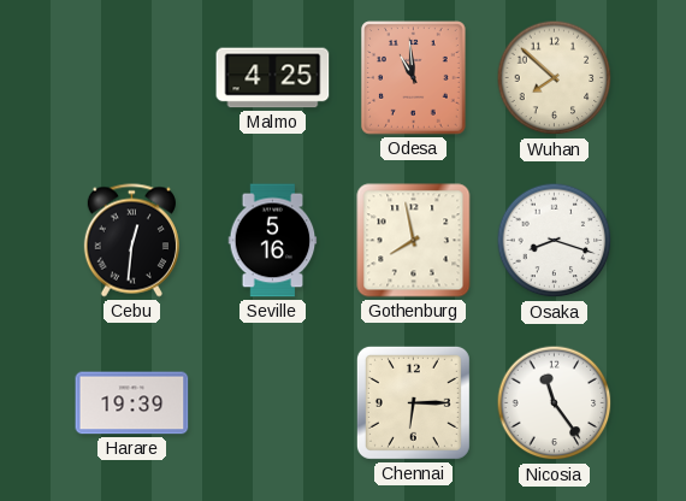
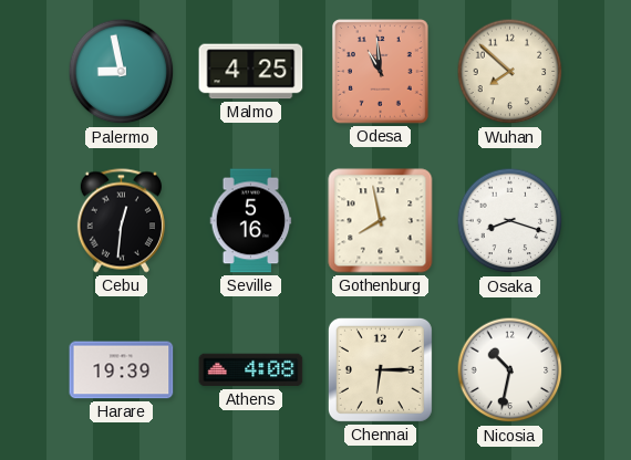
Palermo: none -> 8:58 (122, 72)
Athens: none -> 4:08 (251, 370)
Nicosia: 11:24 -> 10:32 (510, 370)
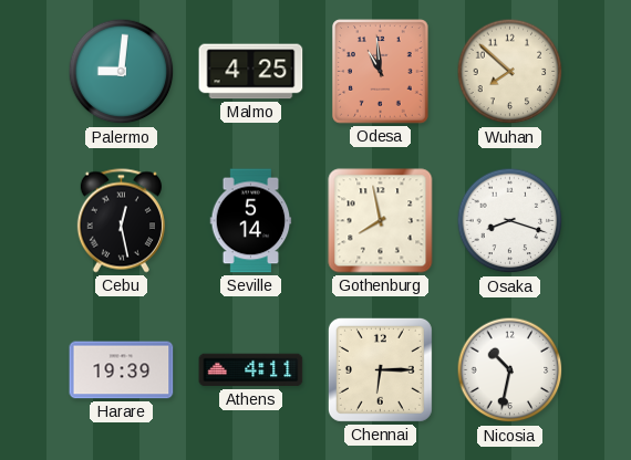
Palermo: 8:58 -> 9:01 (122, 72)
Cebu: 12:31 -> 12:28 (121, 221)
Seville: 5:16 -> 5:14 (251, 221)
Athens: 4:08 -> 4:11 (251, 370)
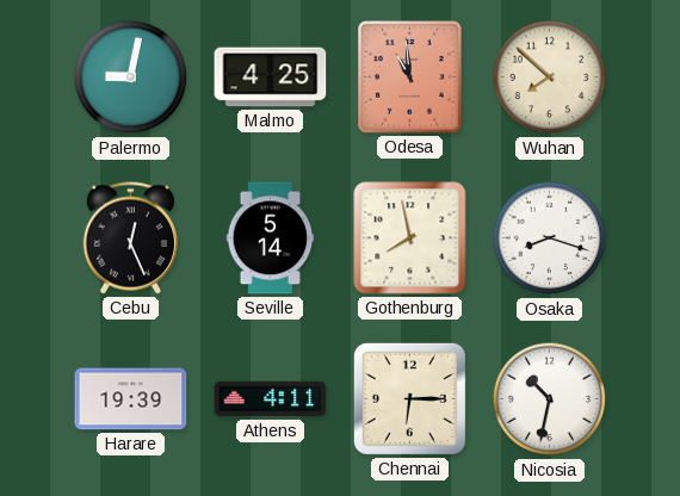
Palermo: 9:01 -> 9:02 (131, 77)
Cebu: 12:28 -> 12:26 (130, 238)
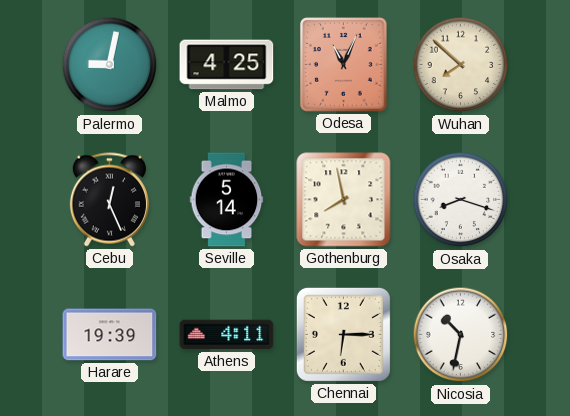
Odesa: 10:59 -> 11:04 (344, 65)
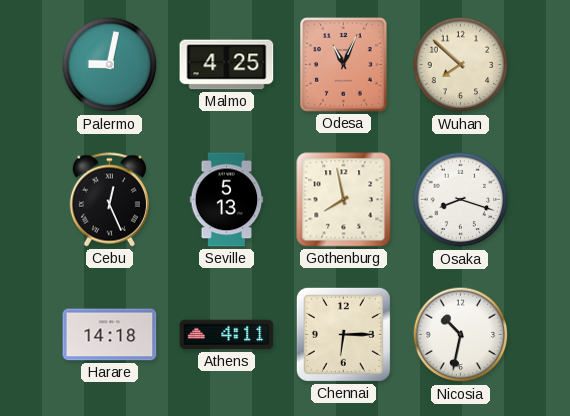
Seville: 5:14 -> 5:13 (227, 200)
Harare: 19:39 -> 14:18 (110, 335)
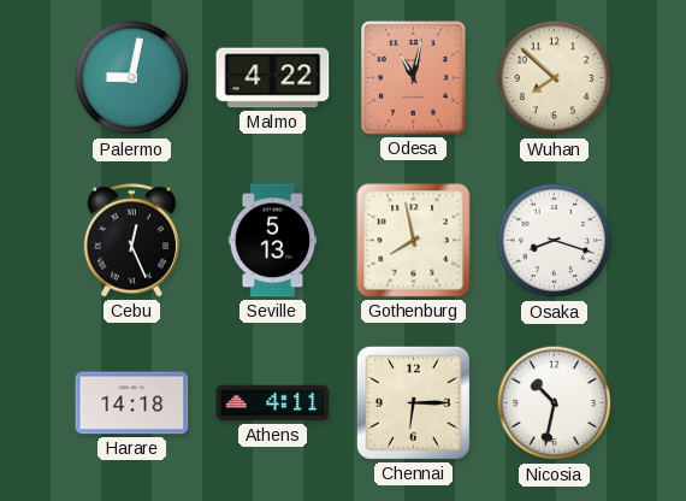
Malmo: 4:25 -> 4:22 (273, 78)
Odesa: 11:04 -> 11:02 (414, 78)
